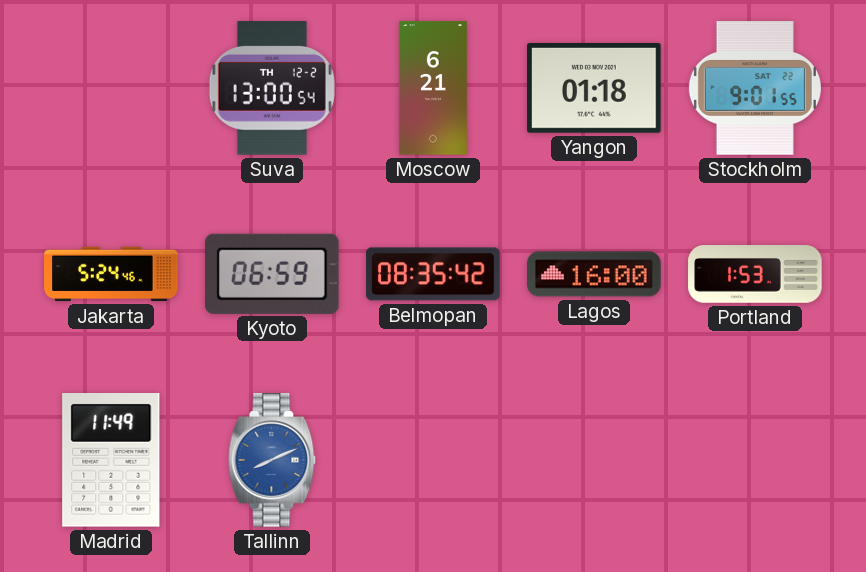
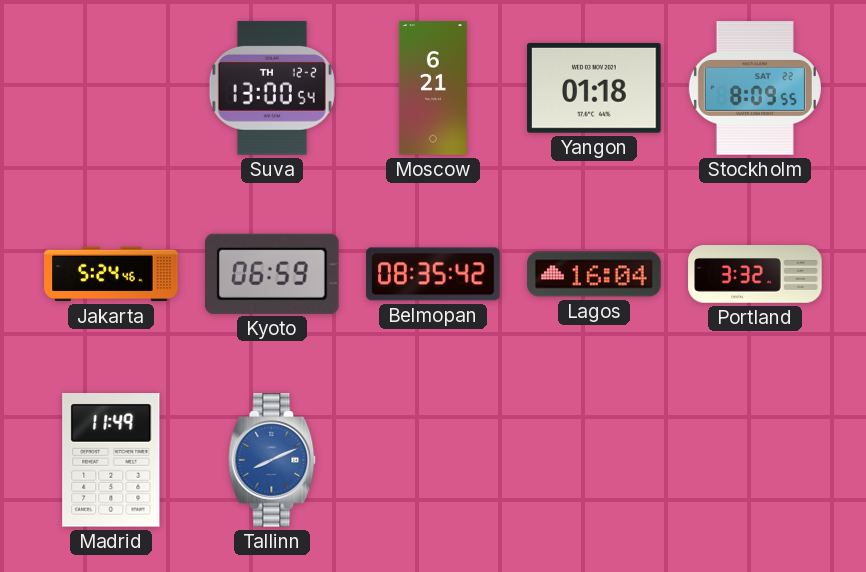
Stockholm: 9:01 -> 8:09 (755, 88)
Lagos: 16:00 -> 16:04 (594, 274)
Portland: 1:53 -> 3:32 (755, 274)
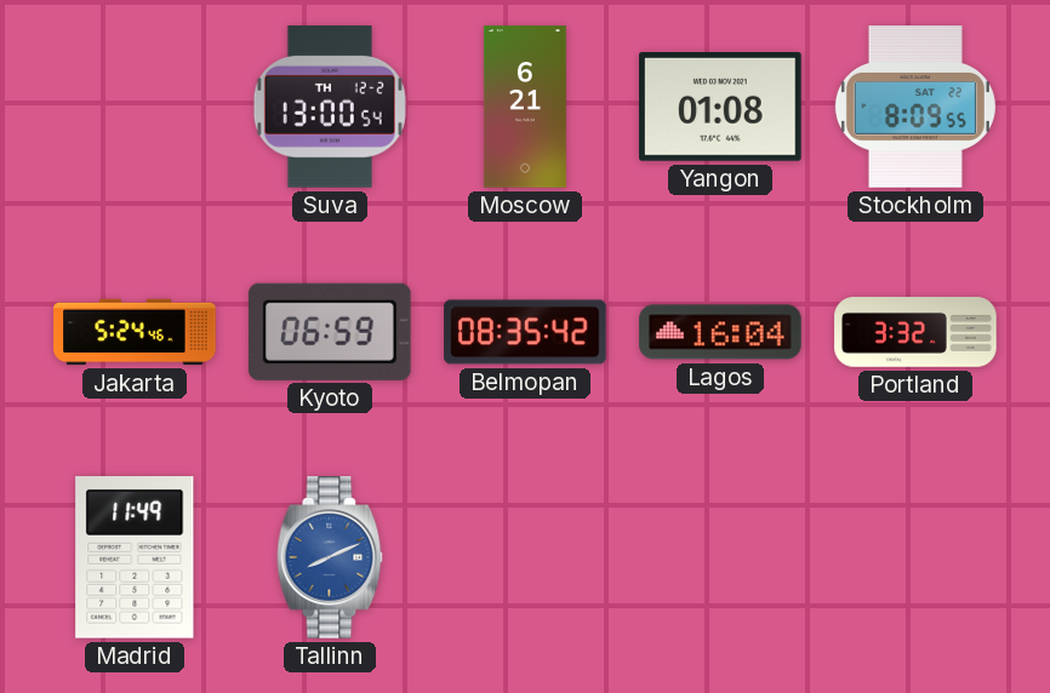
Yangon: 01:18 -> 01:08 (720, 107)
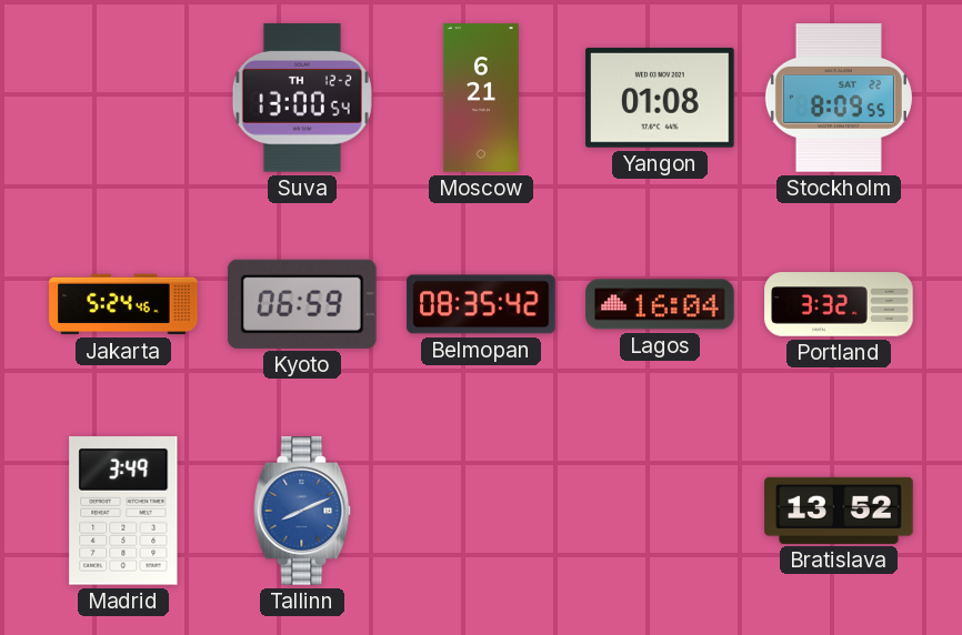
Madrid: 11:49 -> 3:49 (123, 512)
Bratislava: none -> 13:52 (839, 511)
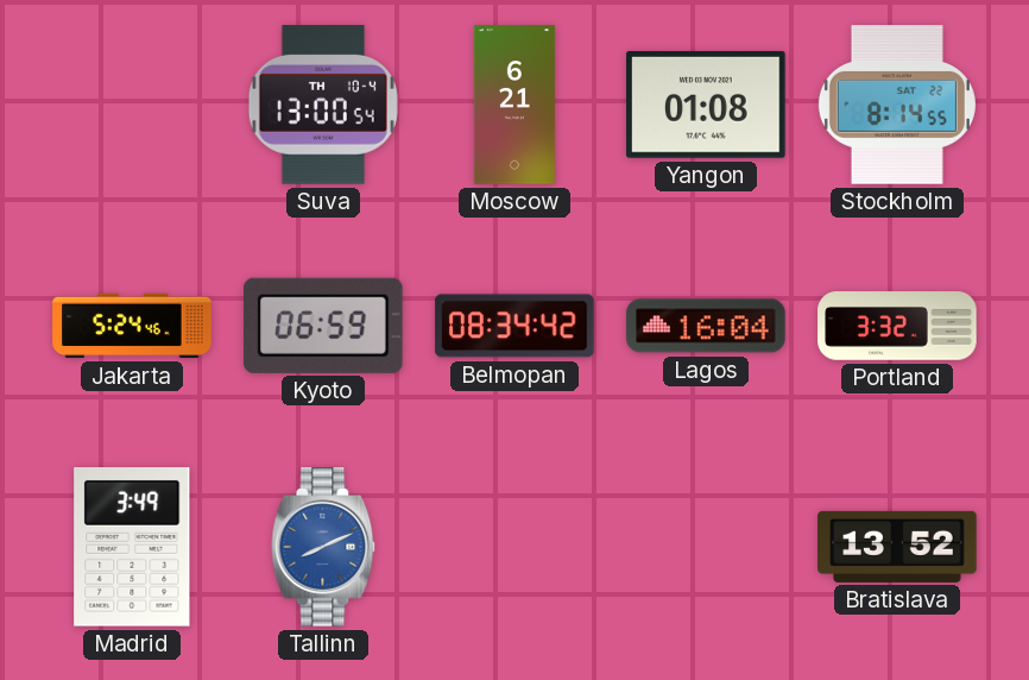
Suva date: TH 12-2 -> TH 10-4 (323, 105)
Stockholm: 8:09 -> 8:14 (897, 105)
Belmopan: 08:35 -> 08:34 (514, 326)
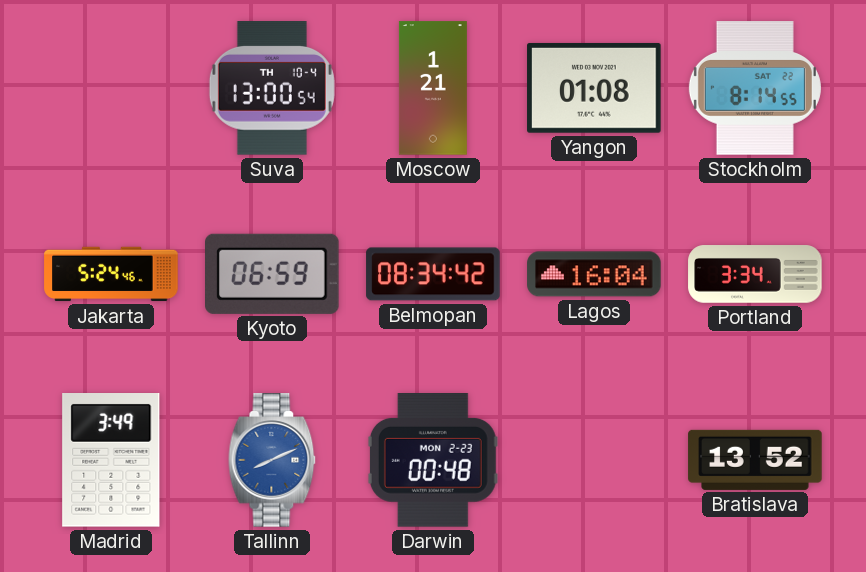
Moscow: 6:21 -> 1:21 (433, 88)
Portland: 3:32 -> 3:34 (755, 274)
Darwin: none -> 00:48 (433, 461)
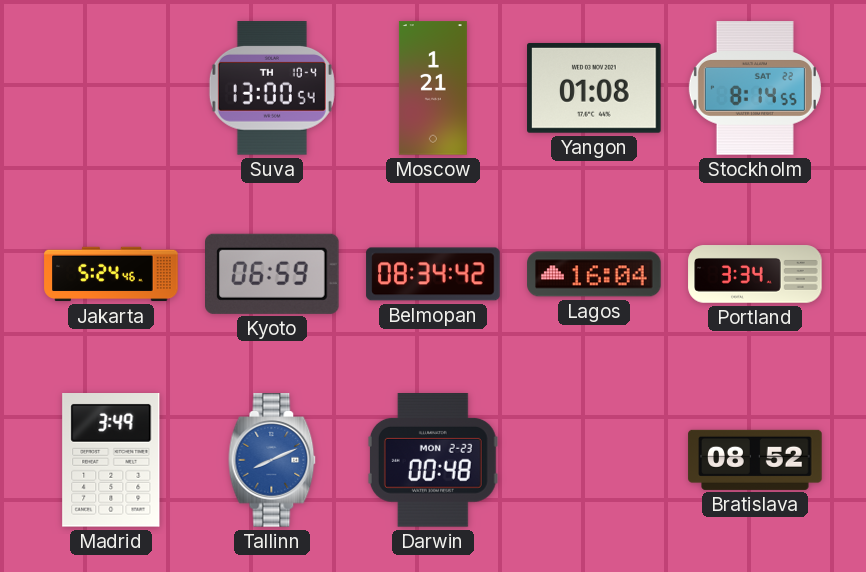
Bratislava: 13:52 -> 08:52 (755, 460)
